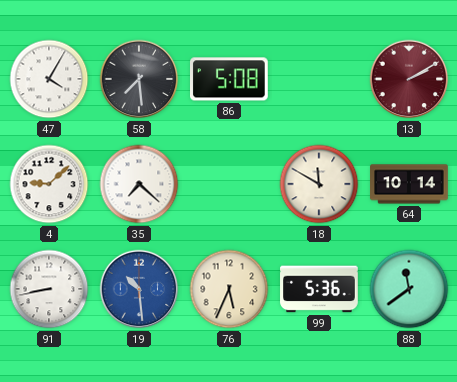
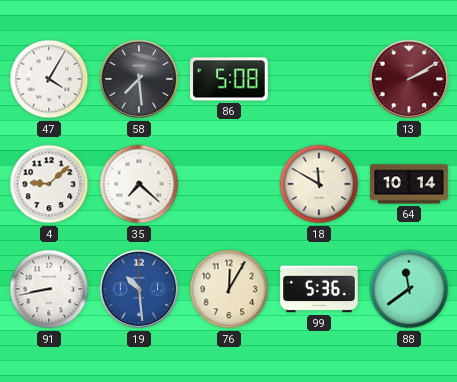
76: 5:34 -> 12:05 (229, 289)
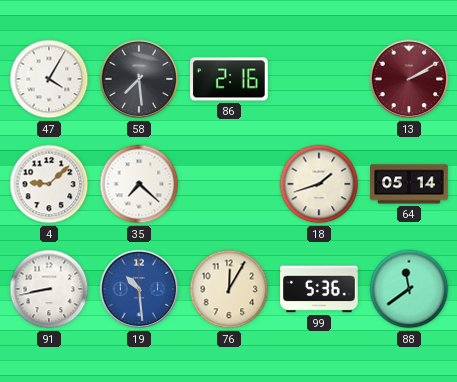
86: 5:08 -> 2:16 (230, 79)
18: 11:50 -> 1:42 (319, 184)
64: 10:14 -> 05:14 (409, 184)
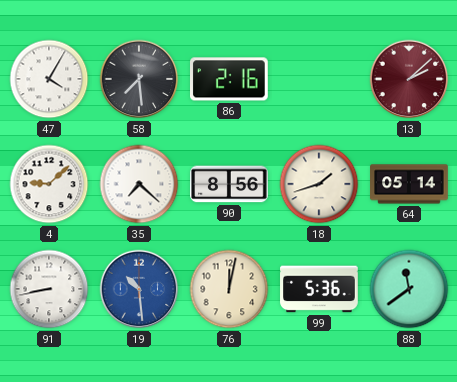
13: 2:10 -> 2:08 (409, 79)
90: none -> 8:56 (229, 184)
76: 12:05 -> 12:02 (229, 289)
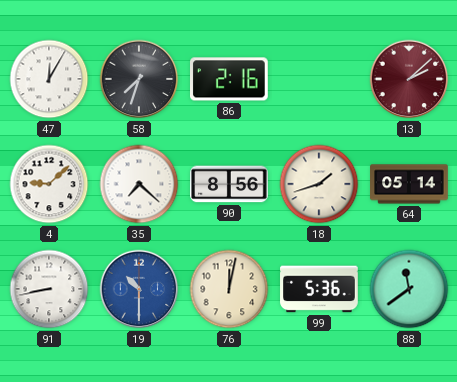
47: 4:05 -> 12:05 (49, 79)
58: 7:29 -> 7:33 (139, 79)
19: 10:29 -> 10:30 (139, 289)
